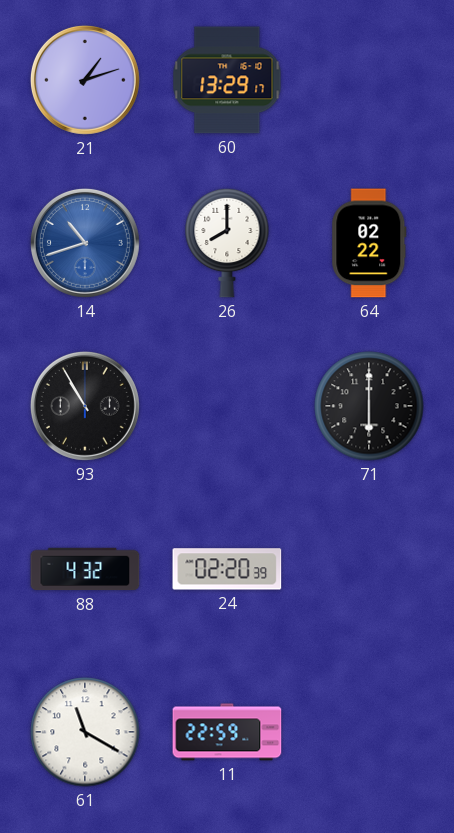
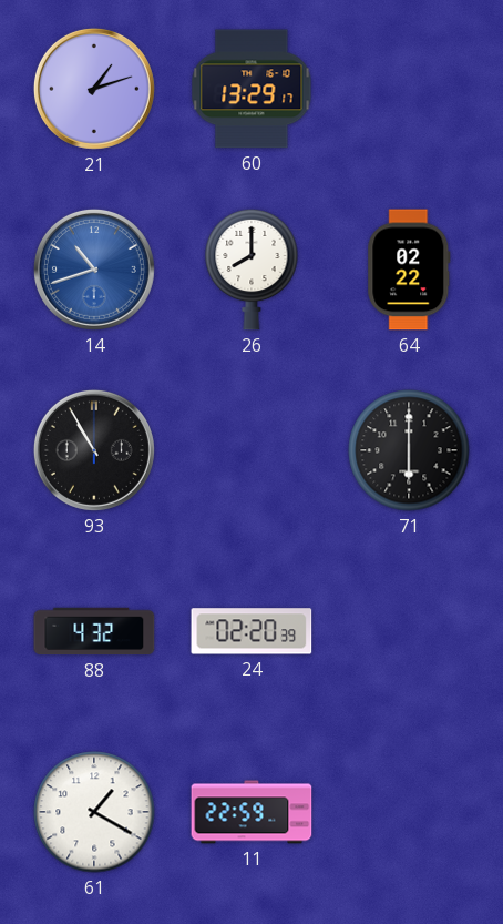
61: 11:20 -> 1:20 (94, 812)
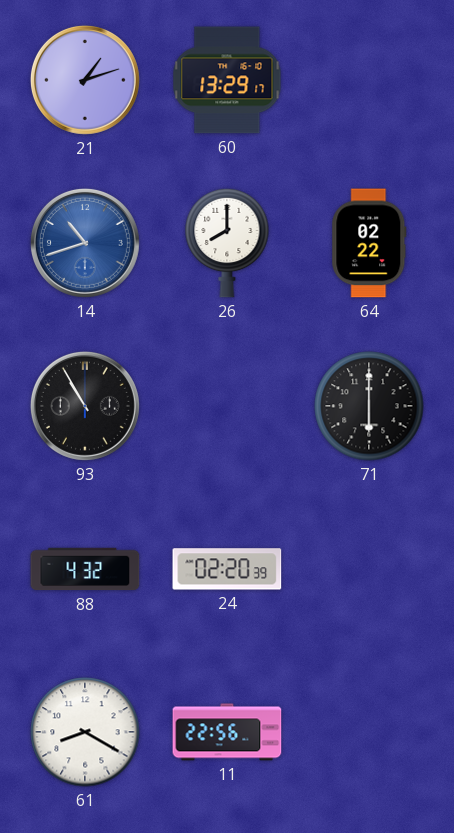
61: 1:20 -> 8:20 (85, 732)
11: 22:59 -> 22:56 (227, 732)
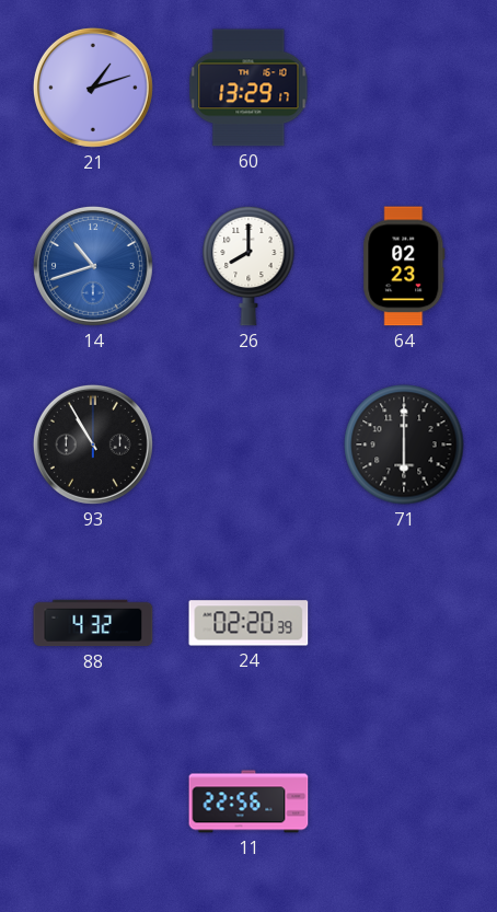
64: 02:22 -> 02:23 (404, 266)
61: 8:20 -> none (85, 732)
